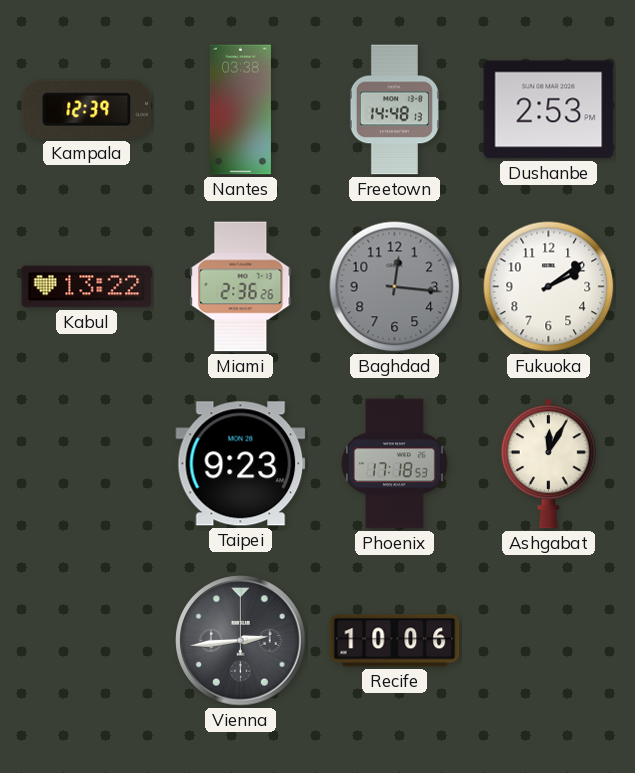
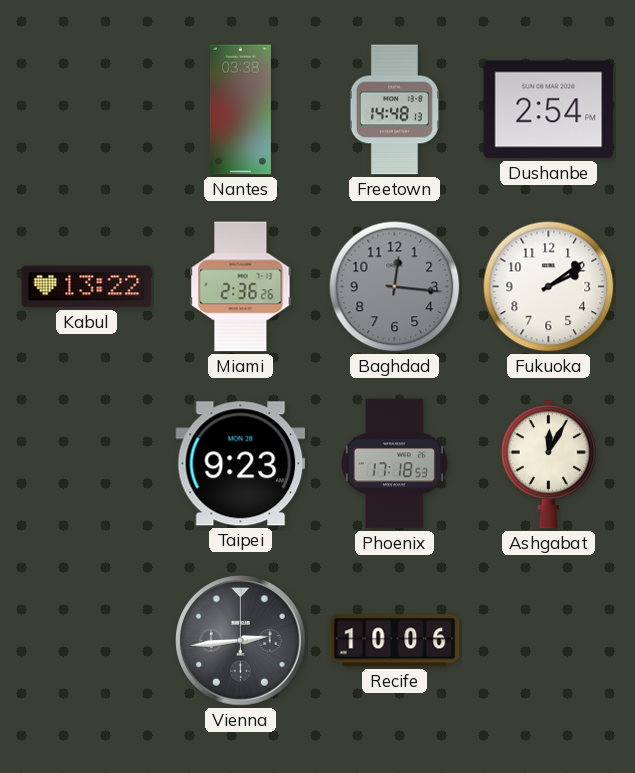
Kampala: 12:39 -> none (87, 109)
Dushanbe: 2:53 -> 2:54 (549, 110)
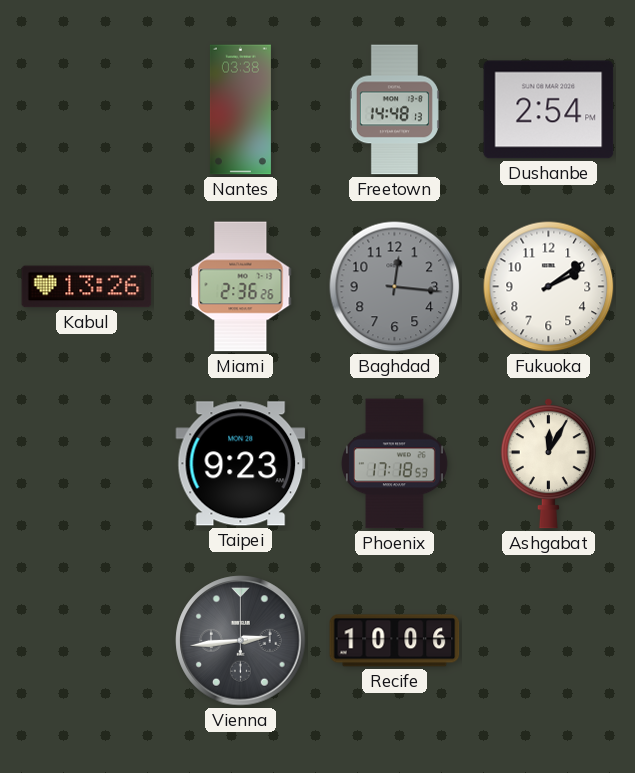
Kabul: 13:22 -> 13:26 (87, 287)
